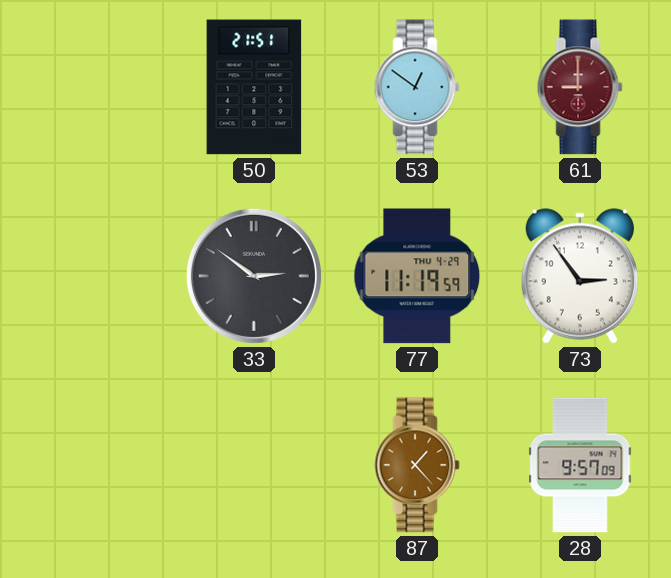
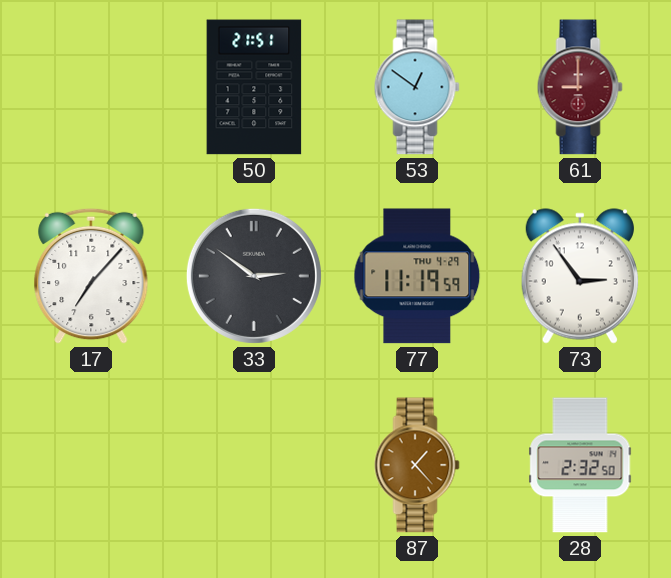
17: none -> 7:07 (91, 276)
28: 9:57 -> 2:32 (580, 465)
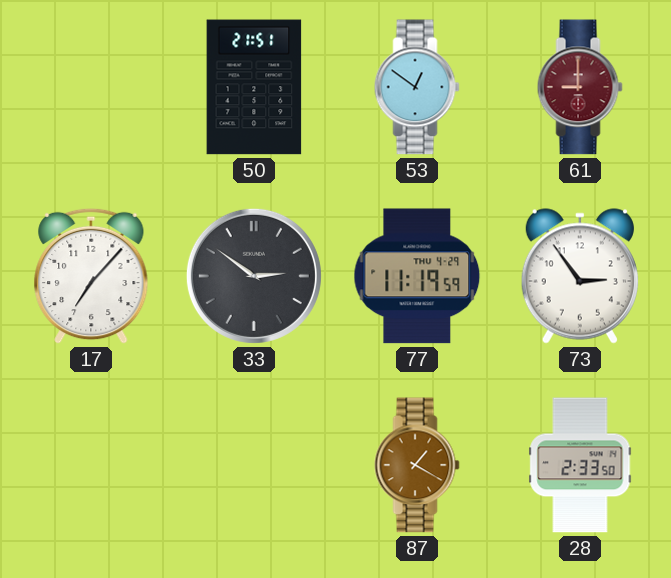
87: 1:23 -> 1:20 (417, 465)
28: 2:32 -> 2:33 (580, 465)
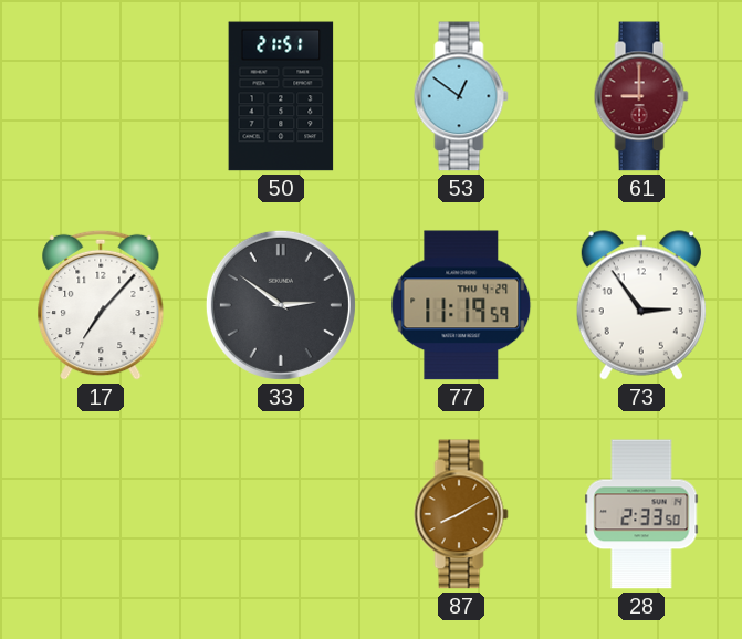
87: 1:20 -> 8:10 (461, 514)
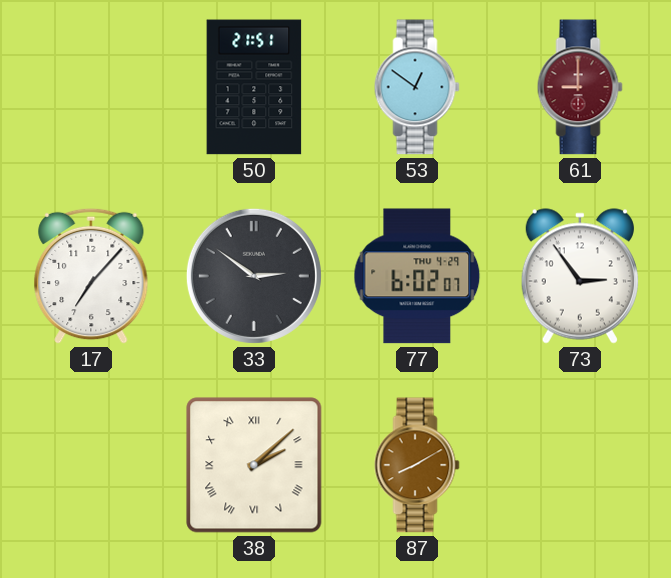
77: 11:19 -> 6:02 (417, 276)
38: none -> 2:08 (254, 465)
28: 2:33 -> none (641, 514)
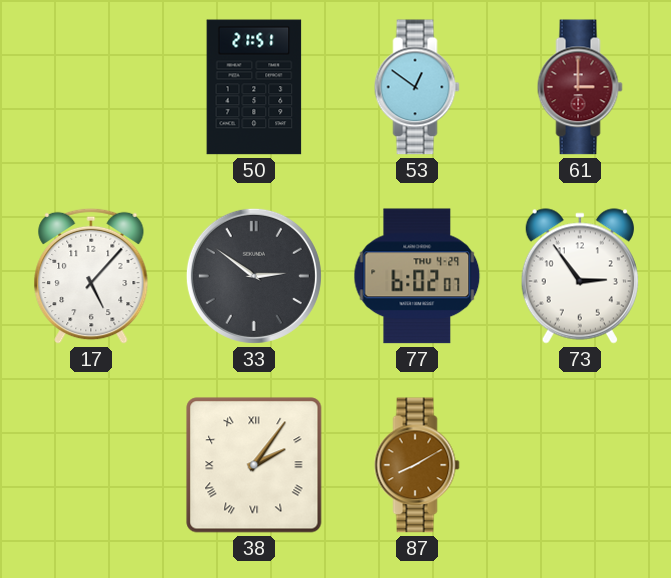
61: 9:00 -> 3:00 (580, 87)
17: 7:07 -> 5:07 (91, 276)
38: 2:08 -> 2:06 (254, 465)
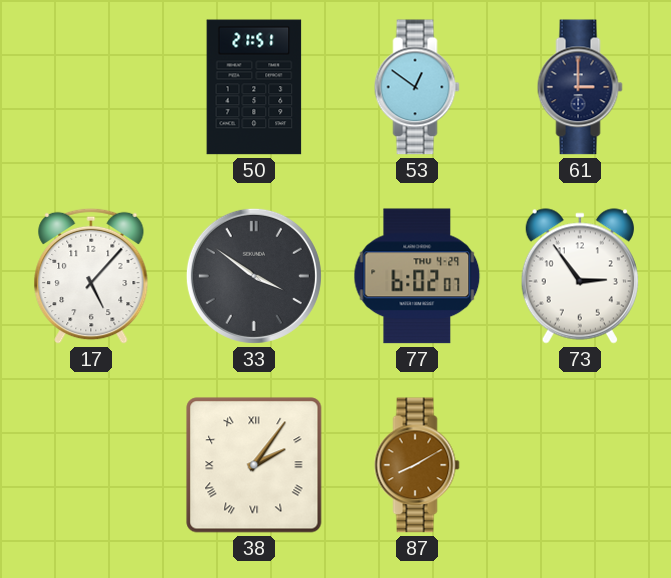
61 dial: burgundy -> navy (580, 87)
33: 2:51 -> 3:51 (254, 276)
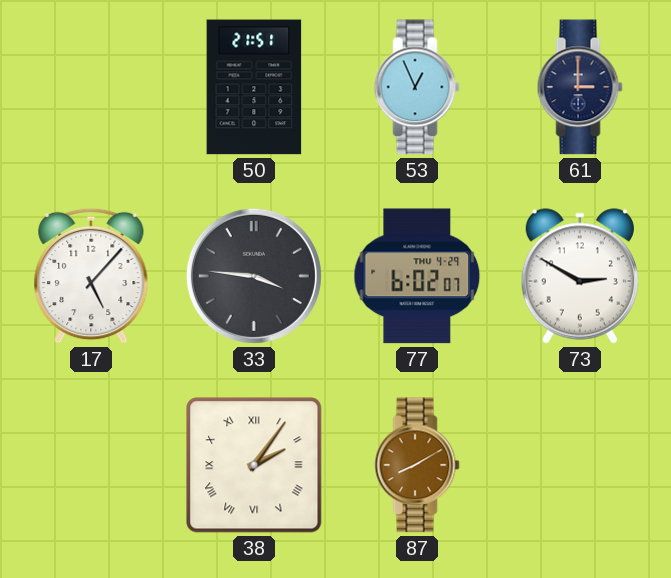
53: 12:51 -> 12:56 (417, 87)
33: 3:51 -> 3:46 (254, 276)
73: 2:54 -> 2:50 (580, 276)
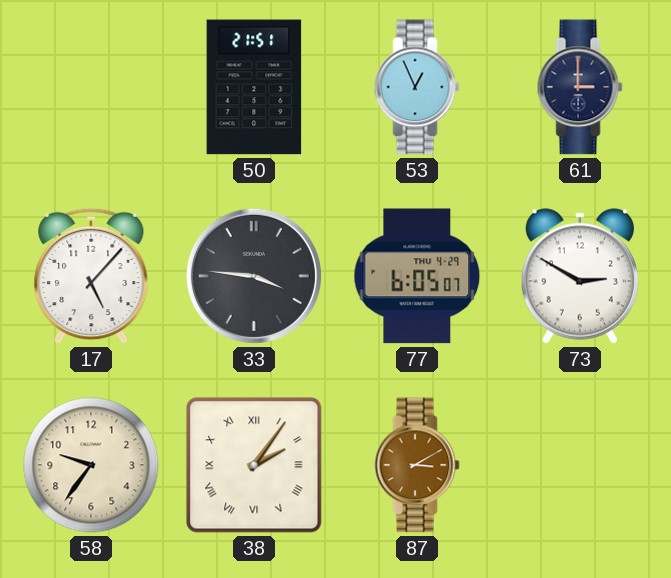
77: 6:02 -> 6:05 (417, 276)
58: none -> 9:36 (91, 465)
87: 8:10 -> 3:10 (417, 465)
